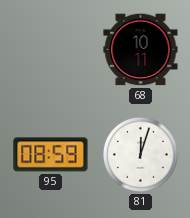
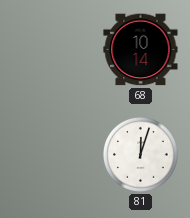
68: 10:11 -> 10:14 (141, 50)
95: 08:59 -> none (51, 155)
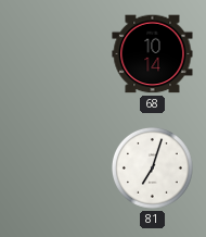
81: 12:03 -> 7:03 (153, 169)
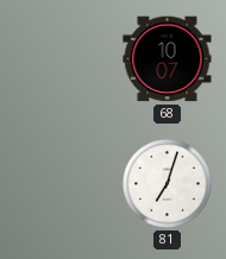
68: 10:14 -> 10:07 (168, 59)
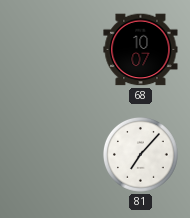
81: 7:03 -> 7:07 (141, 155)
